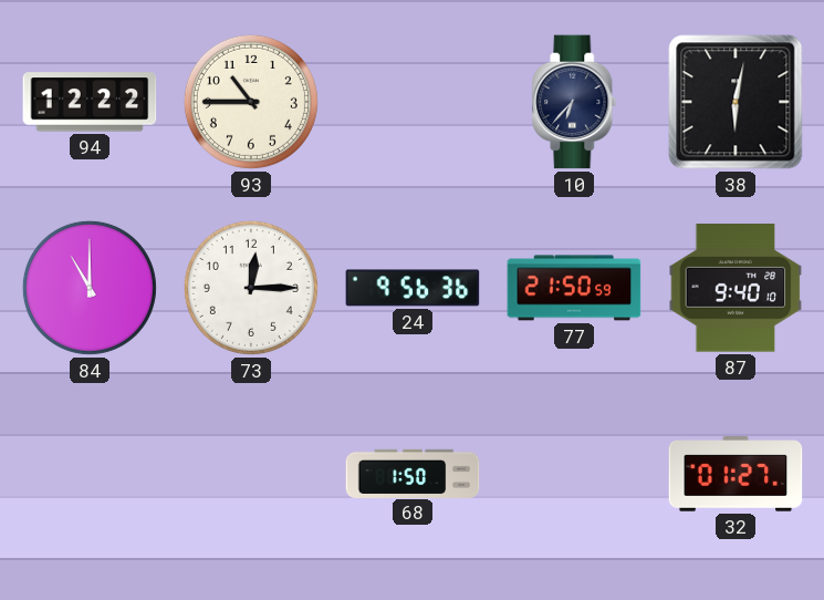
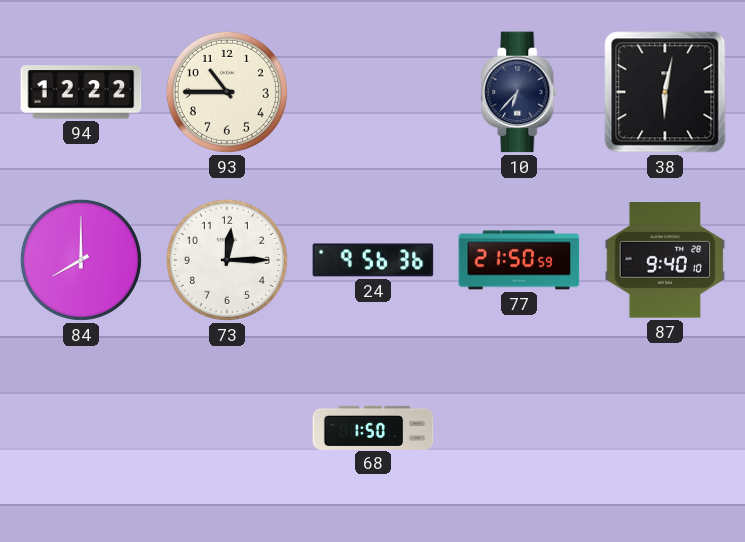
84: 11:00 -> 8:00 (81, 260)
32: 01:27 -> none (736, 475)
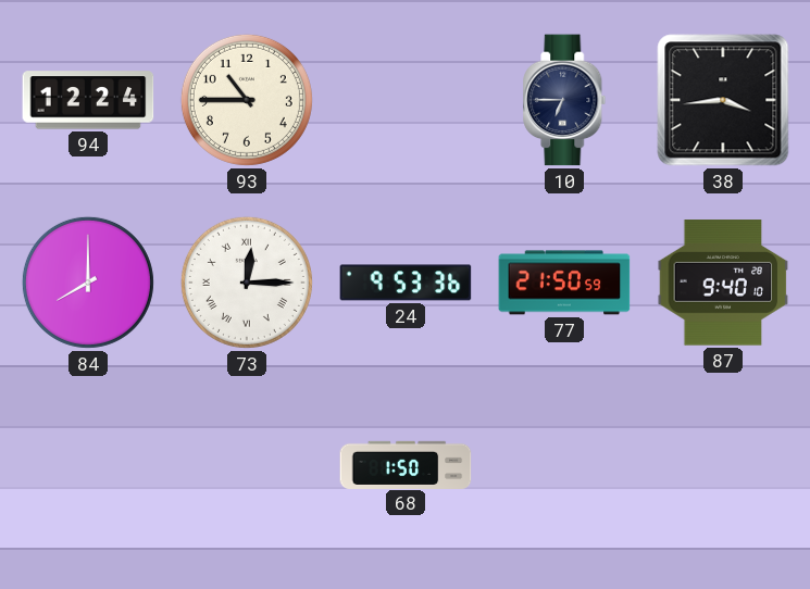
94: 12:22 -> 12:24 (88, 100)
10: 6:37 -> 6:45 (564, 100)
38: 6:02 -> 3:44 (723, 100)
73 numerals: Arabic -> Roman (247, 283)
24: 9:56 -> 9:53 (406, 283)
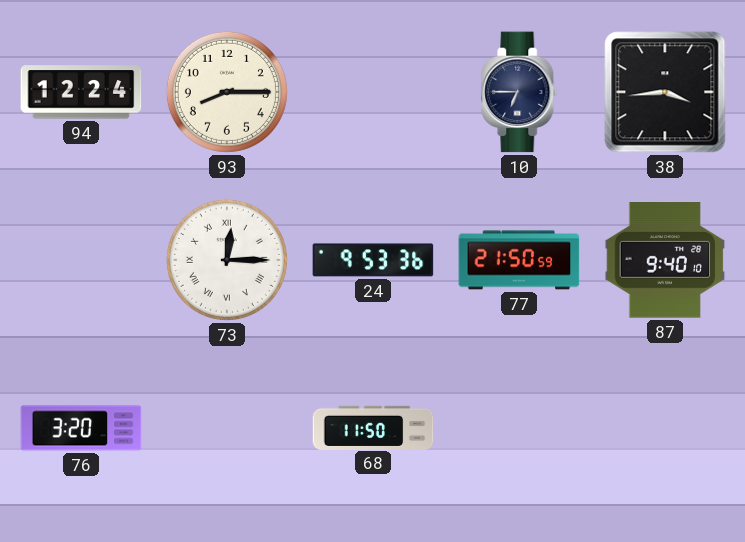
93: 10:45 -> 8:15 (227, 92)
84: 8:00 -> none (88, 283)
76: none -> 3:20 (81, 428)
68: 1:50 -> 11:50 (373, 427)
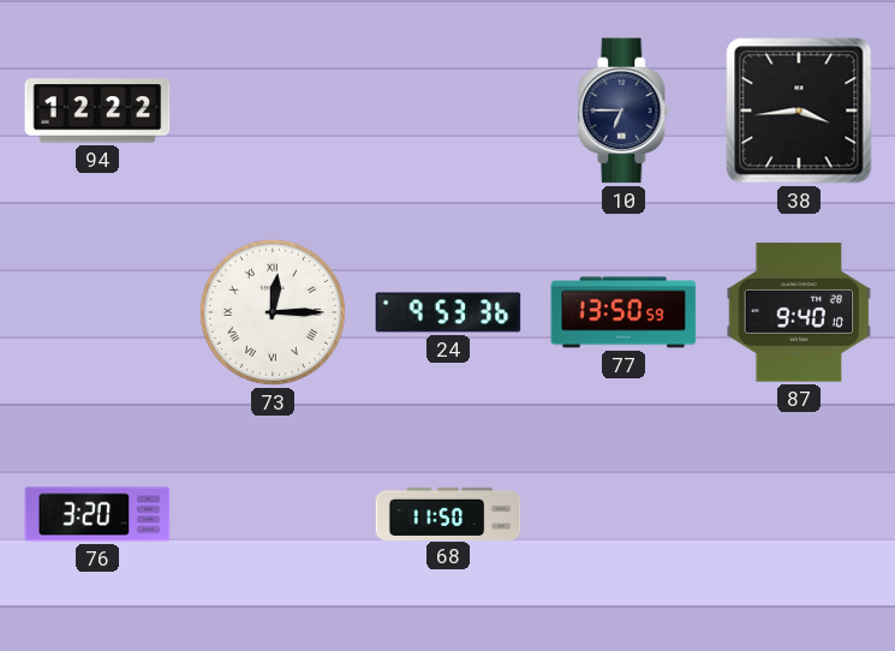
94: 12:24 -> 12:22 (97, 111)
93: 8:15 -> none (227, 92)
77: 21:50 -> 13:50 (623, 312)
